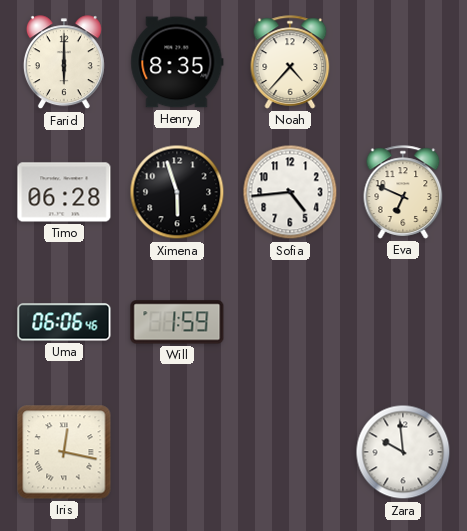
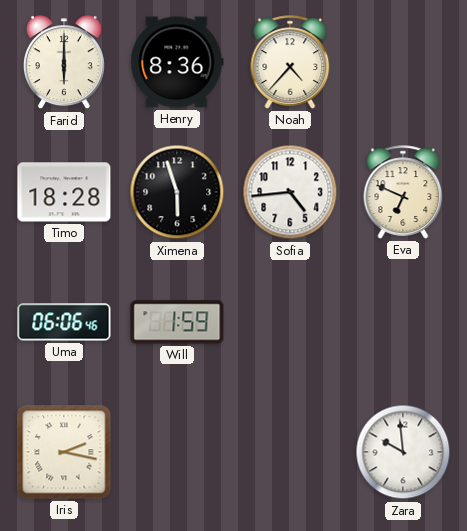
Henry: 8:35 -> 8:36 (177, 62)
Timo: 06:28 -> 18:28 (64, 192)
Iris: 12:17 -> 2:17 (64, 452)
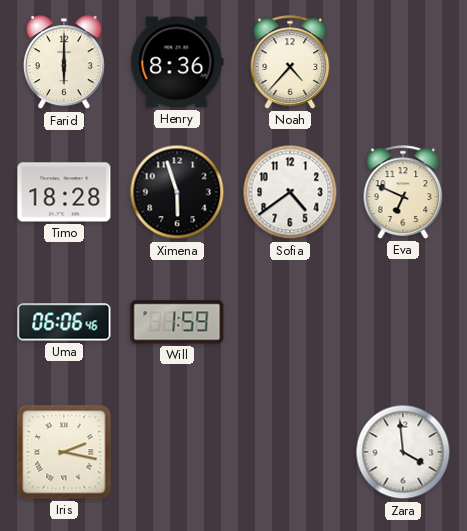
Sofia: 4:44 -> 4:39 (290, 192)
Zara: 9:59 -> 3:59 (403, 452)
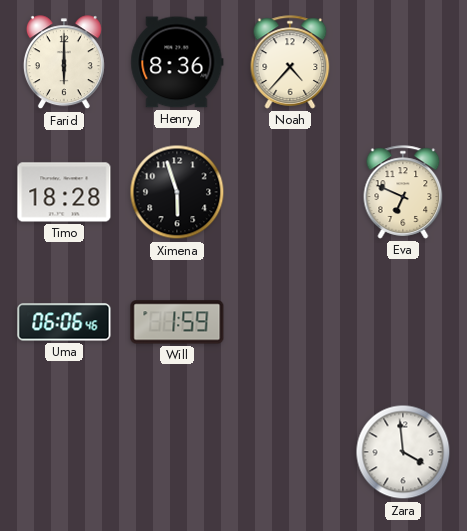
Sofia: 4:39 -> none (290, 192)
Iris: 2:17 -> none (64, 452)
